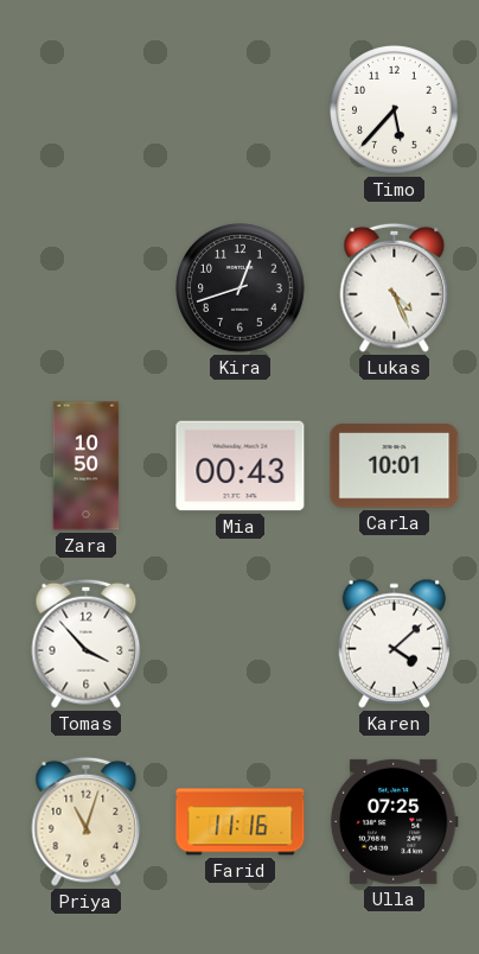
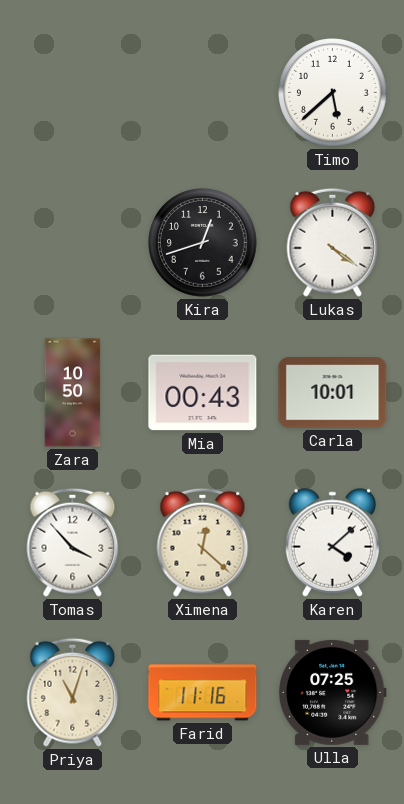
Timo: 5:37 -> 5:38 (333, 93)
Lukas: 4:26 -> 4:21 (333, 242)
Ximena: none -> 12:22 (203, 542)
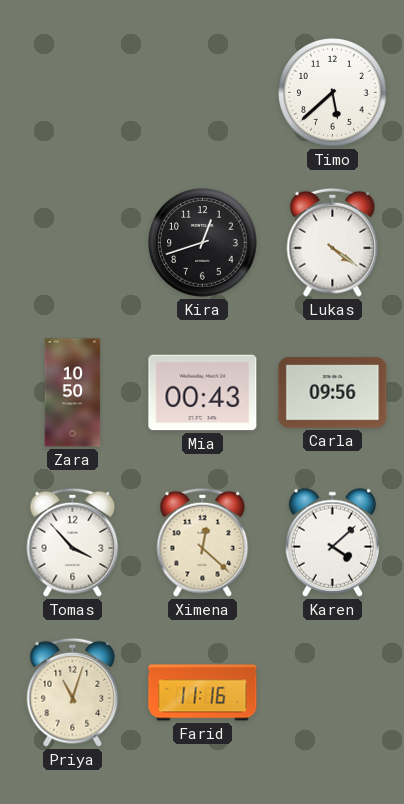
Carla: 10:01 -> 09:56 (333, 393)
Ulla: 07:25 -> none (332, 692)
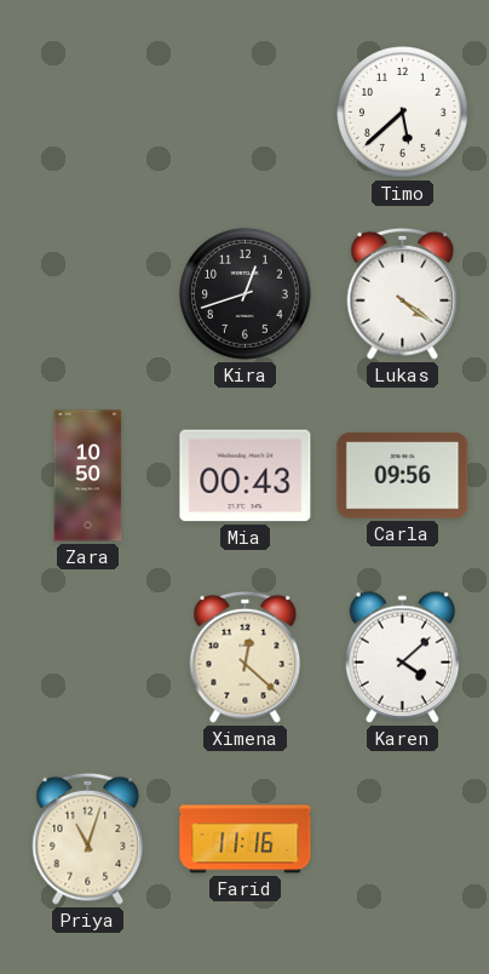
Tomas: 3:53 -> none (73, 542)
